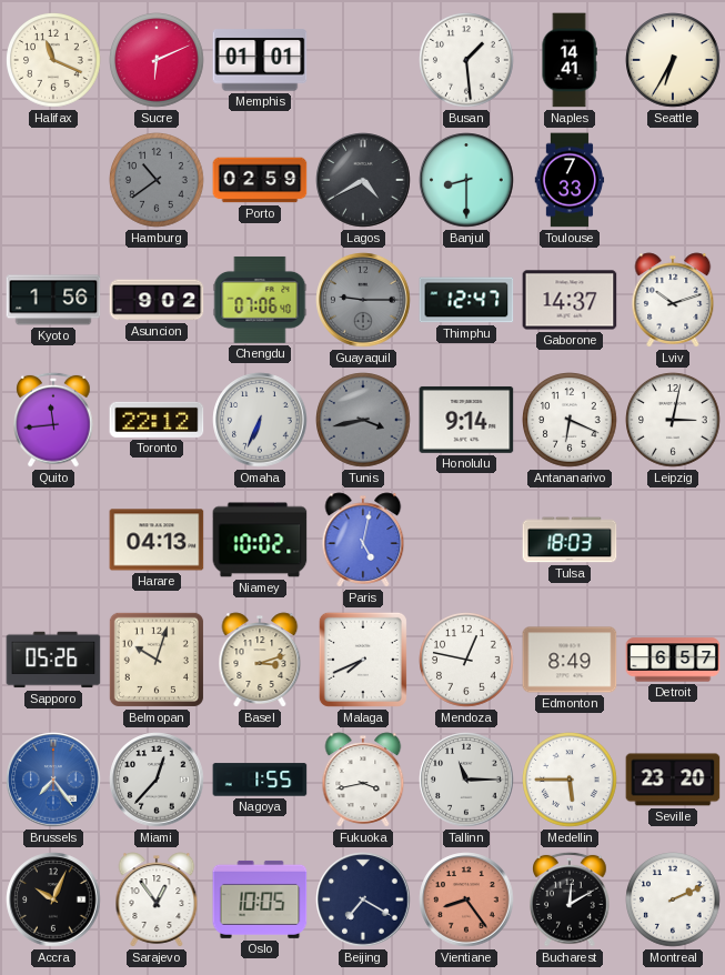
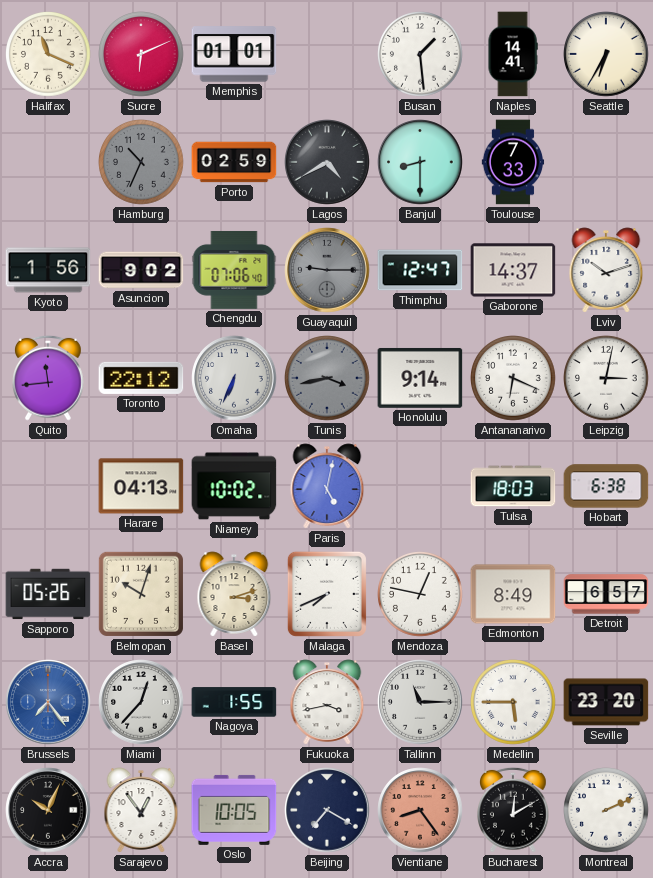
Hamburg: 10:39 -> 10:34 (142, 163)
Hobart: none -> 6:38 (606, 486)
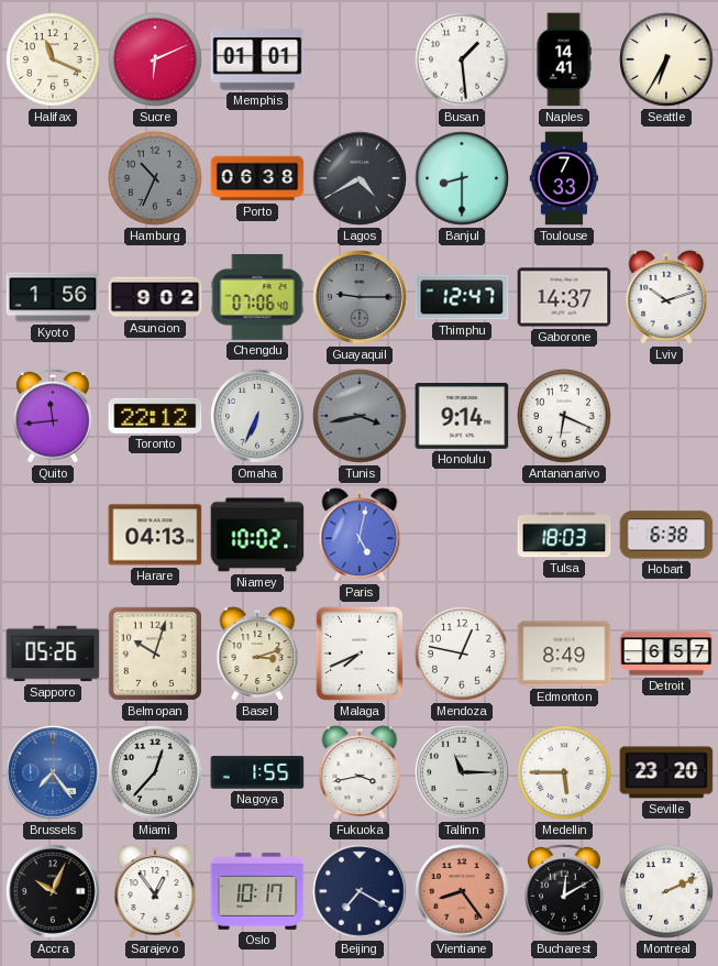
Porto: 02:59 -> 06:38 (257, 178)
Leipzig: 3:02 -> none (607, 379)
Oslo: 10:05 -> 10:17 (257, 891)
